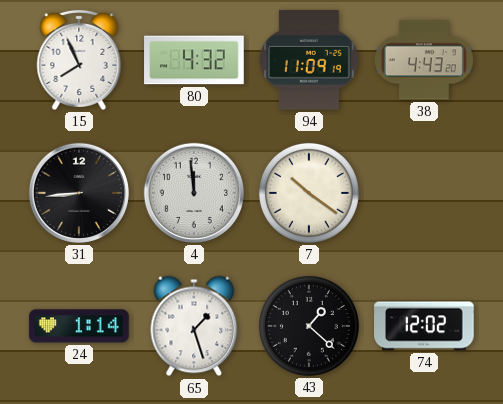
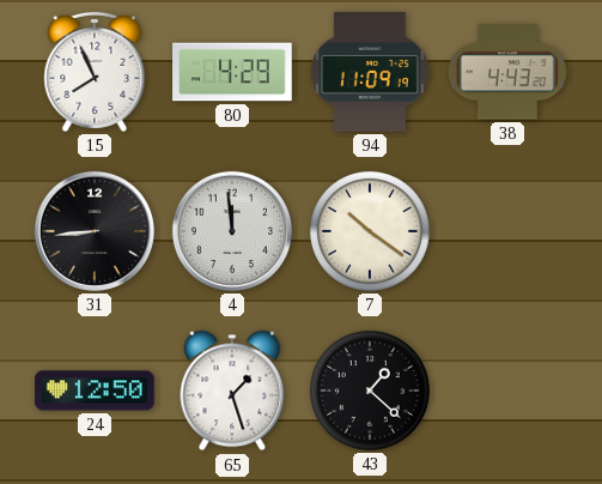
80: 4:32 -> 4:29 (232, 72)
24: 1:14 -> 12:50 (95, 391)
74: 12:02 -> none (424, 326)
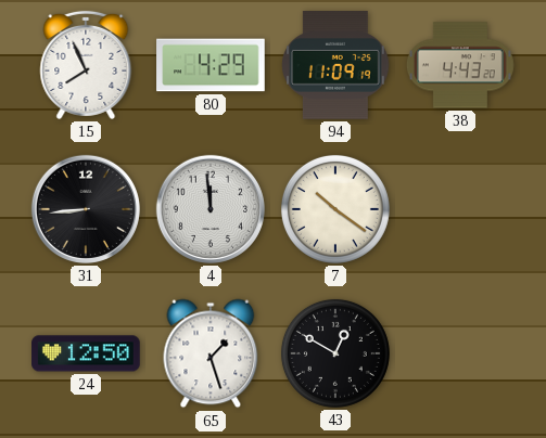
43: 1:22 -> 12:50 (335, 353)
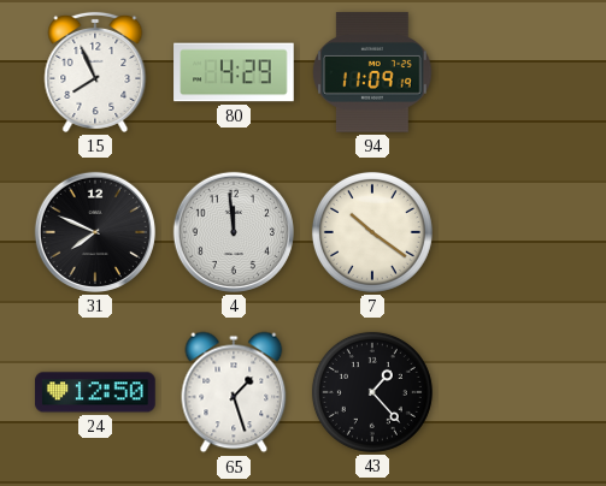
38: 4:43 -> none (460, 65)
31: 8:44 -> 7:49 (95, 232)
43: 12:50 -> 1:23 (372, 392)
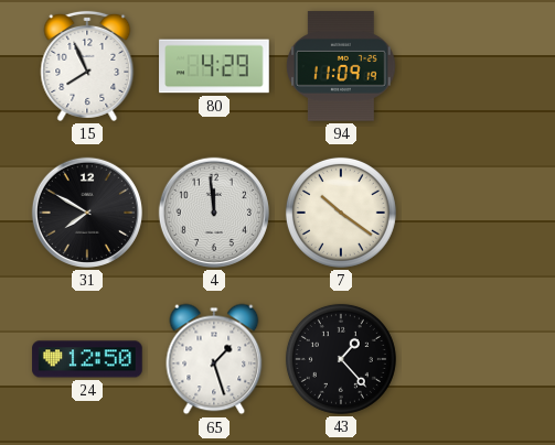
31: 7:49 -> 7:50 (87, 213)
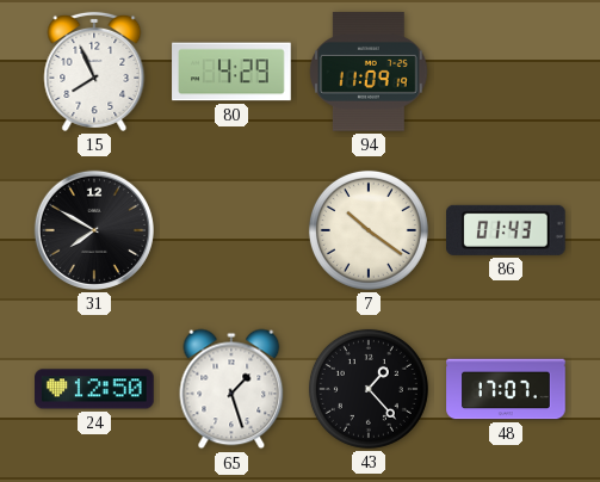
4: 11:59 -> none (214, 213)
86: none -> 01:43 (507, 230)
48: none -> 17:07 (506, 389)
